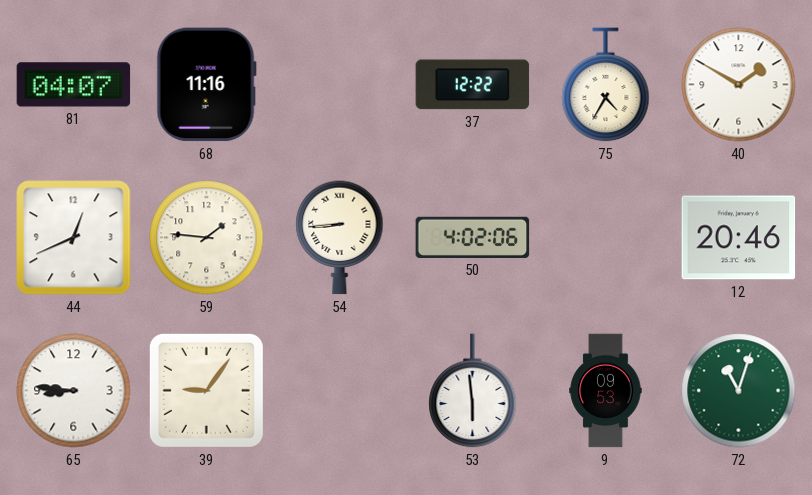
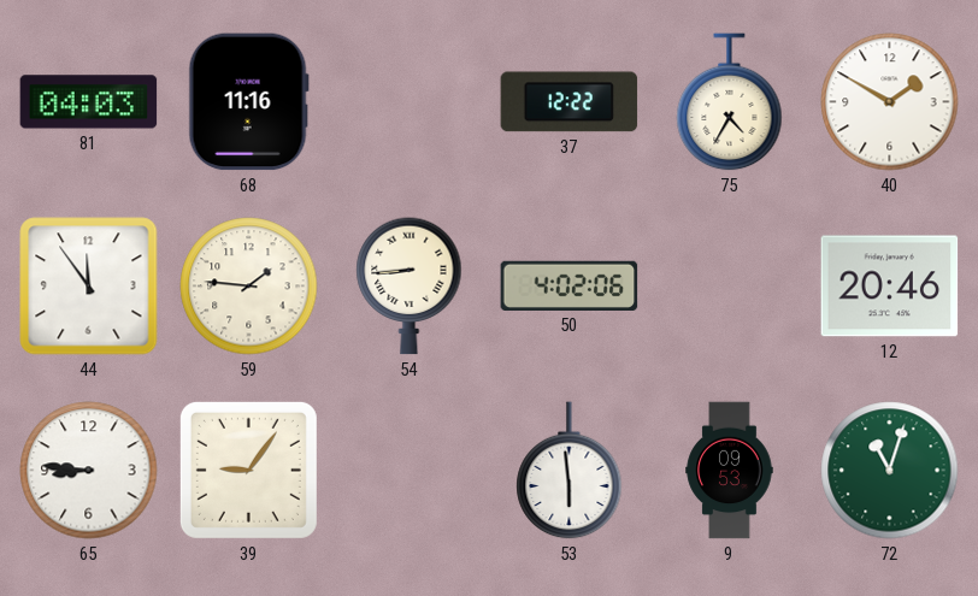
81: 04:07 -> 04:03 (89, 102)
44: 12:41 -> 11:54 (89, 287)
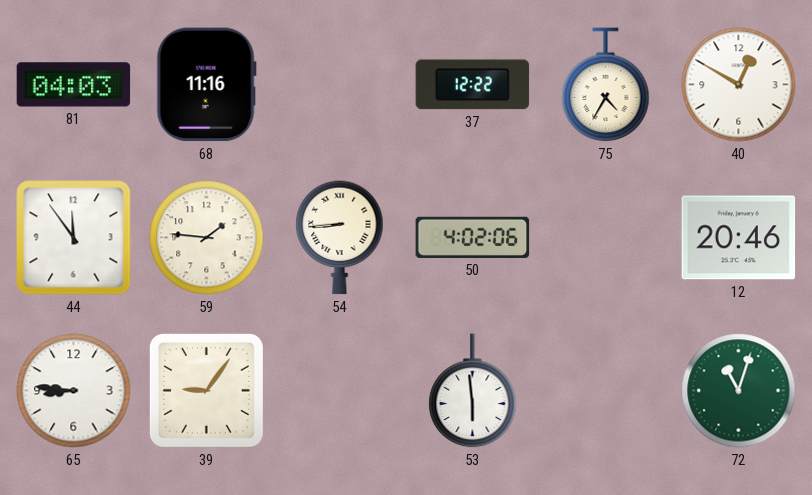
40: 1:50 -> 12:50 (739, 85)
9: 09:53 -> none (730, 471)
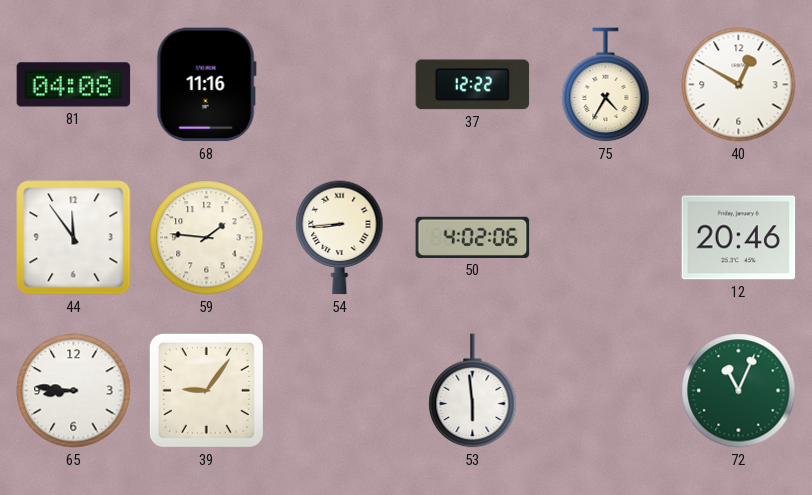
81: 04:03 -> 04:08 (74, 85)
72: 11:03 -> 11:04 (739, 391)
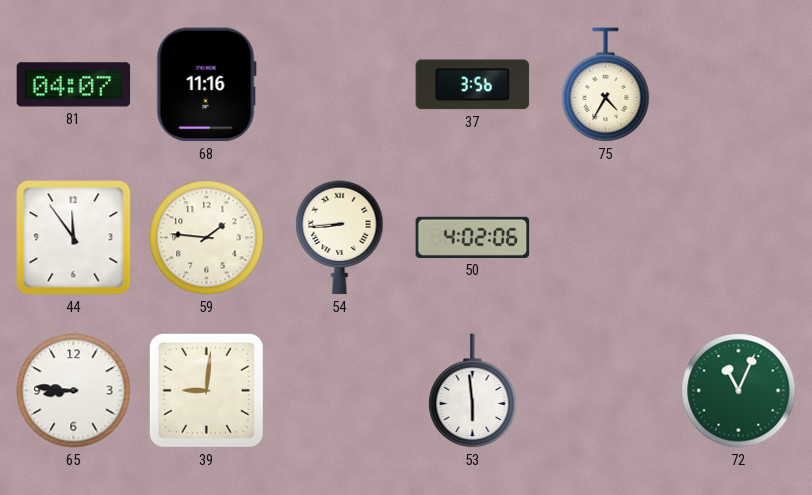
81: 04:08 -> 04:07 (74, 85)
37: 12:22 -> 3:56 (473, 85)
40: 12:50 -> none (739, 85)
12: 20:46 -> none (739, 238)
39: 9:06 -> 9:01 (206, 390)
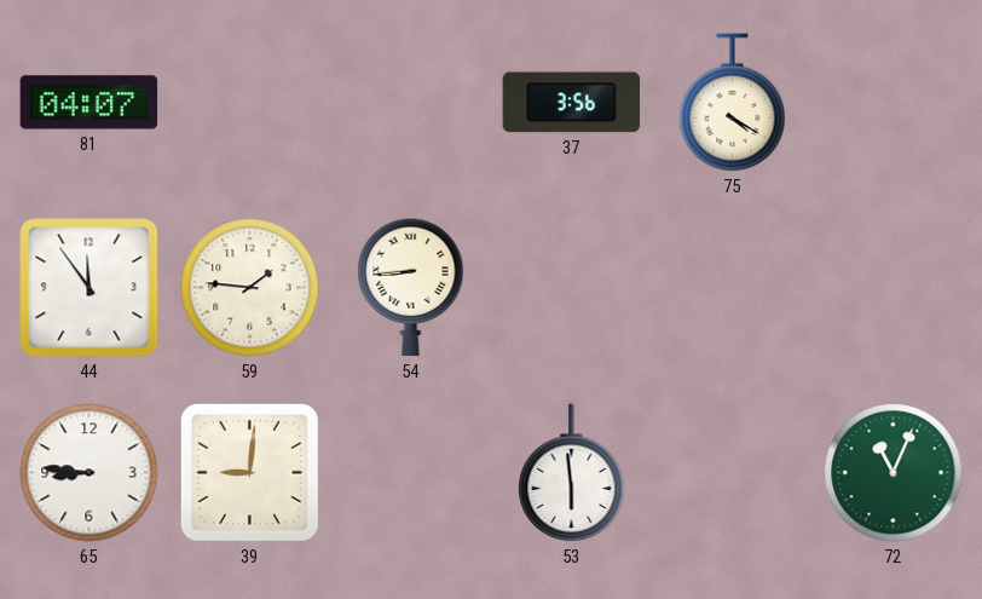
68: 11:16 -> none (206, 85)
75: 4:35 -> 4:20 (733, 103)
50: 4:02 -> none (473, 237)
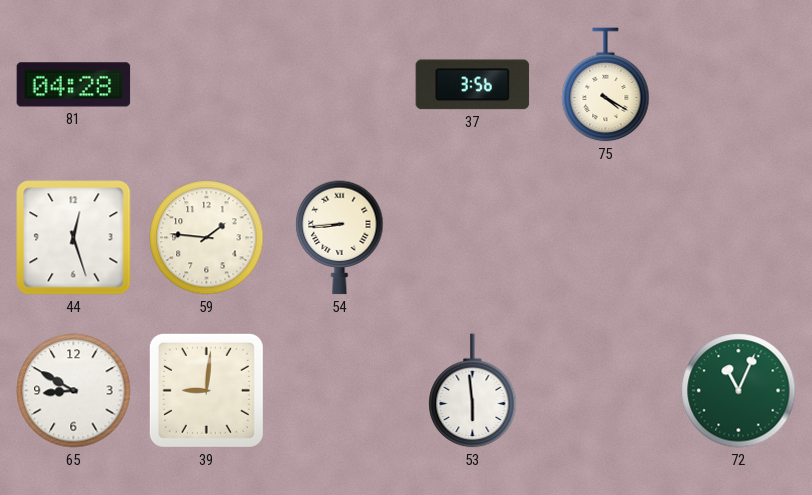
81: 04:07 -> 04:28 (74, 85)
44: 11:54 -> 12:27 (74, 238)
65: 8:46 -> 8:50 (74, 391)
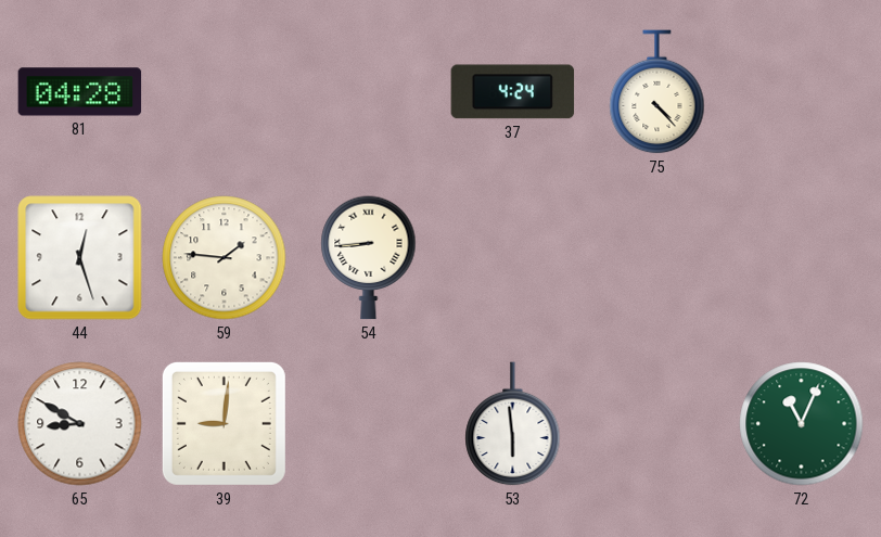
37: 3:56 -> 4:24 (513, 92)
75: 4:20 -> 4:23 (657, 92)
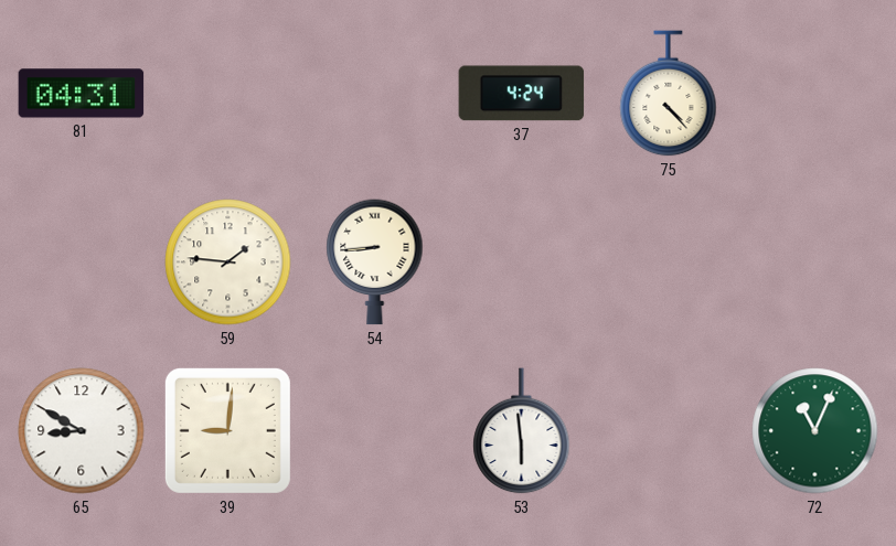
81: 04:28 -> 04:31 (82, 94)
44: 12:27 -> none (80, 258)
